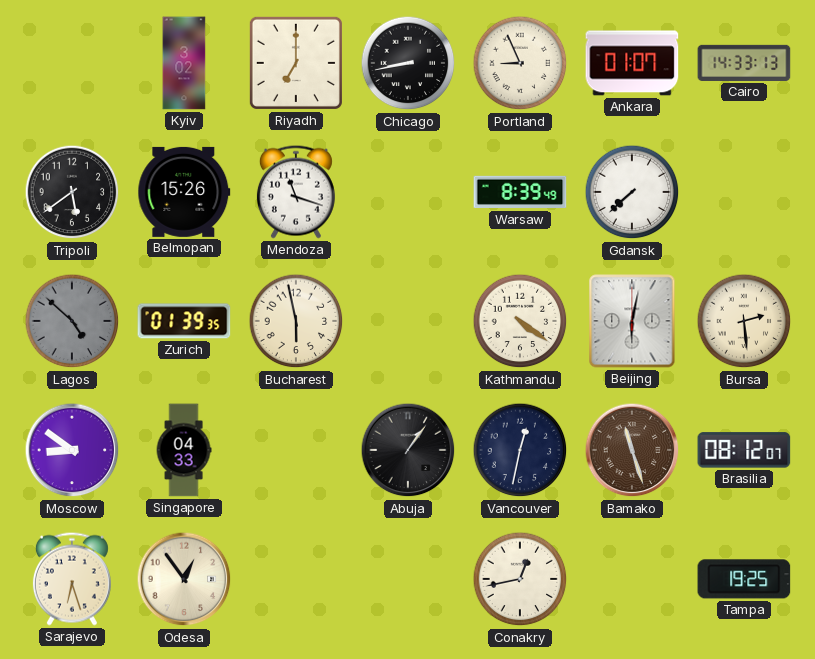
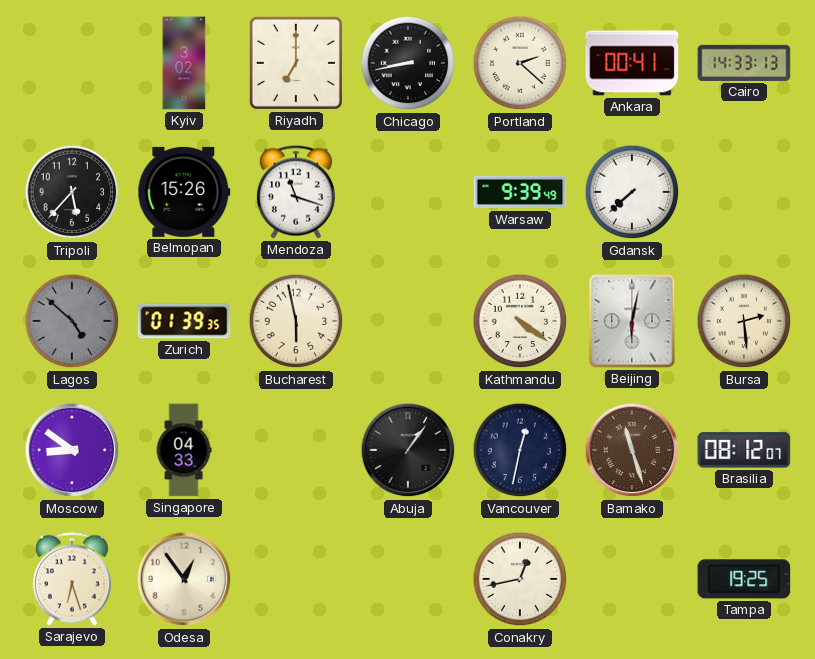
Portland: 8:56 -> 2:22 (520, 63)
Ankara: 01:07 -> 00:41 (632, 63)
Tripoli: 5:39 -> 5:37 (72, 192)
Warsaw: 8:39 -> 9:39 (520, 192)
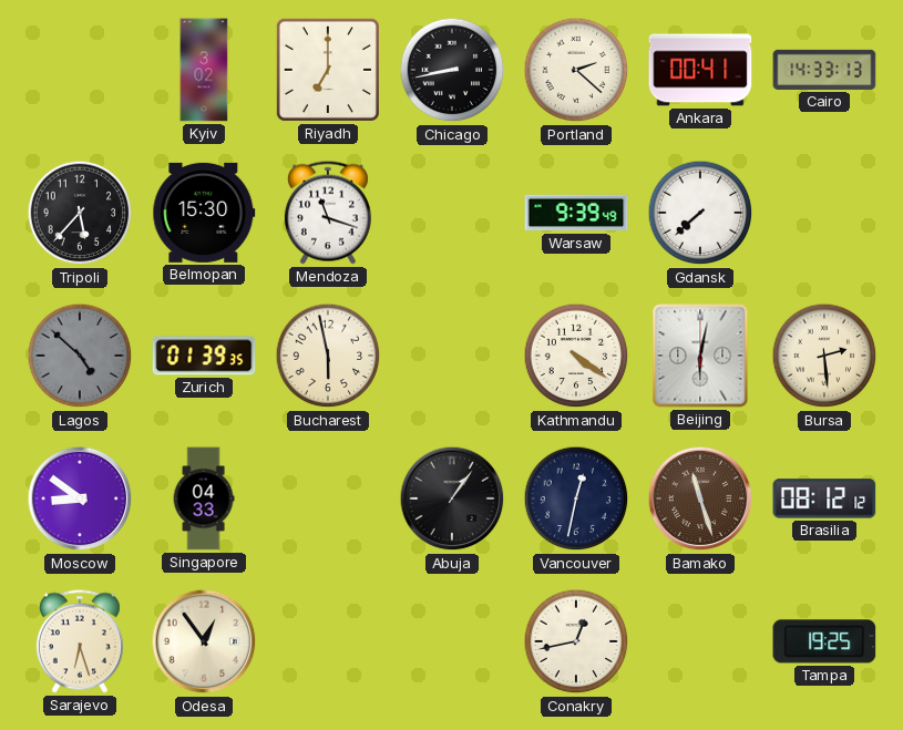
Belmopan: 15:26 -> 15:30 (204, 213)
Brasilia: 08:12:07 -> 08:12:12 (824, 498)
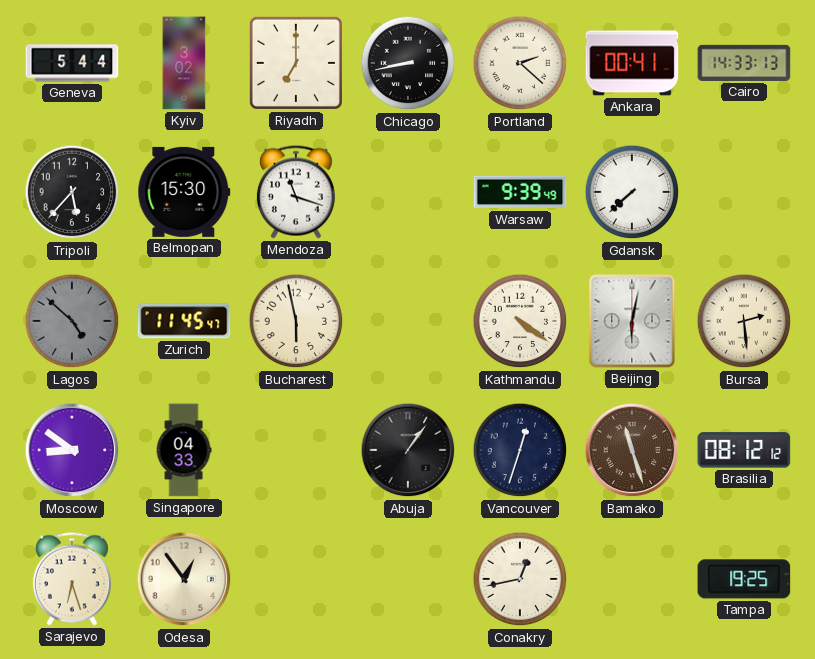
Geneva: none -> 5:44 (72, 63)
Zurich: 01:39 -> 11:45 (184, 321)
Vancouver: 12:32 -> 12:33 (520, 450)
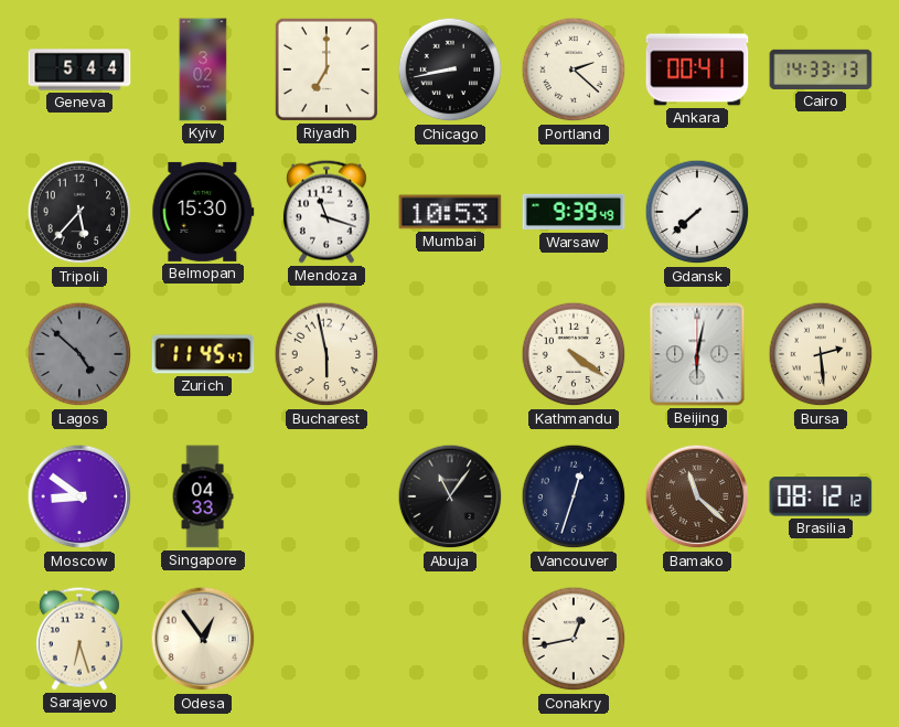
Mumbai: none -> 10:53 (450, 212)
Abuja: 1:06 -> 11:06 (450, 496)
Bamako: 11:27 -> 11:22 (697, 496)
Tampa: 19:25 -> none (744, 579)
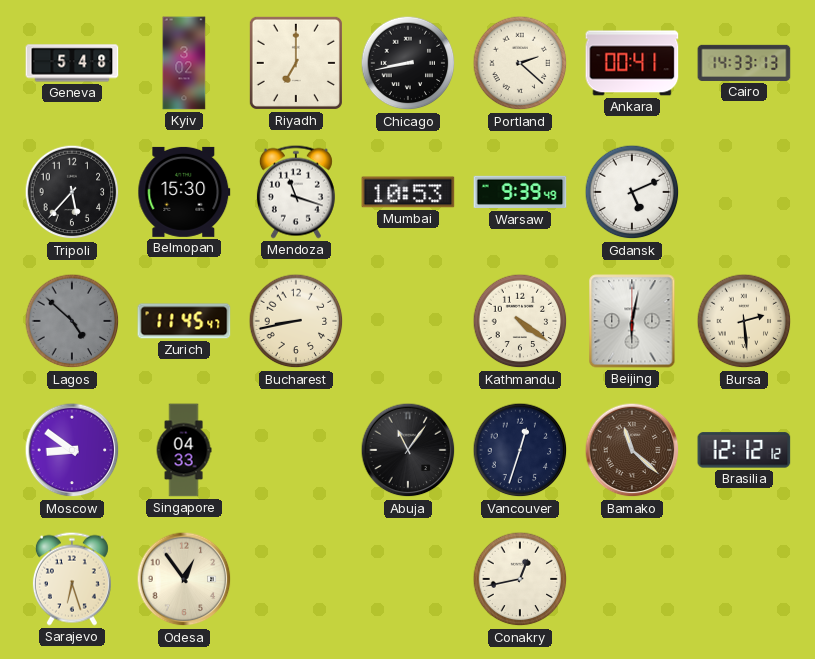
Geneva: 5:44 -> 5:48 (72, 63)
Gdansk: 7:38 -> 5:11 (632, 192)
Bucharest: 5:58 -> 8:43 (296, 321)
Brasilia: 08:12 -> 12:12 (744, 450)
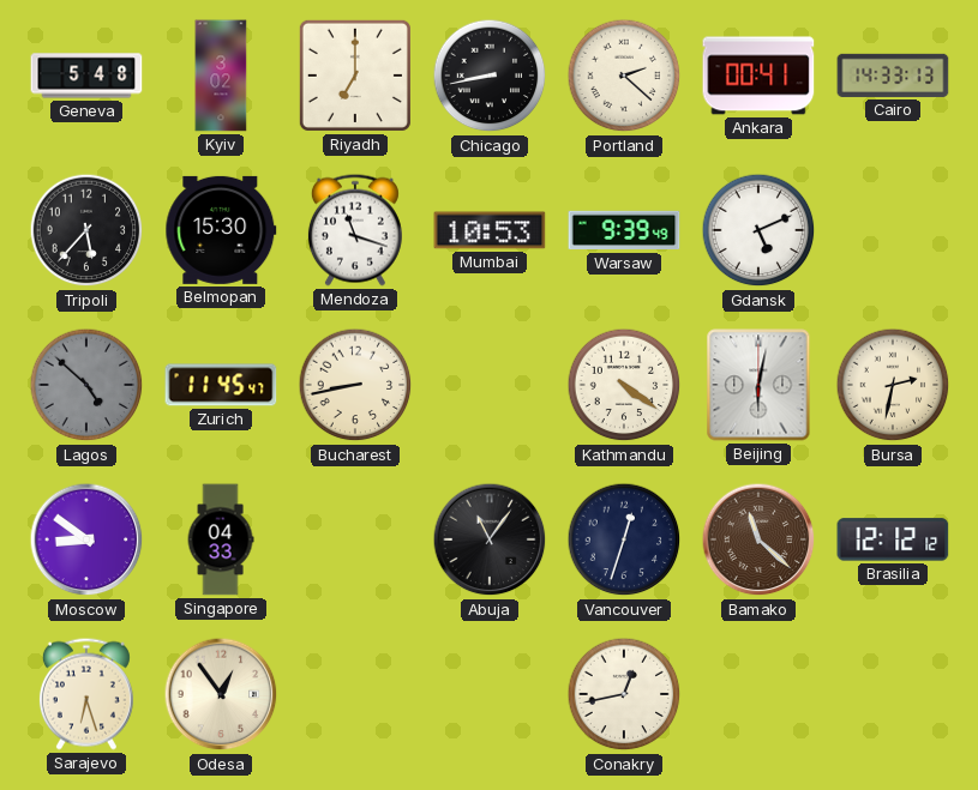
Bursa: 2:29 -> 2:32 (893, 385)
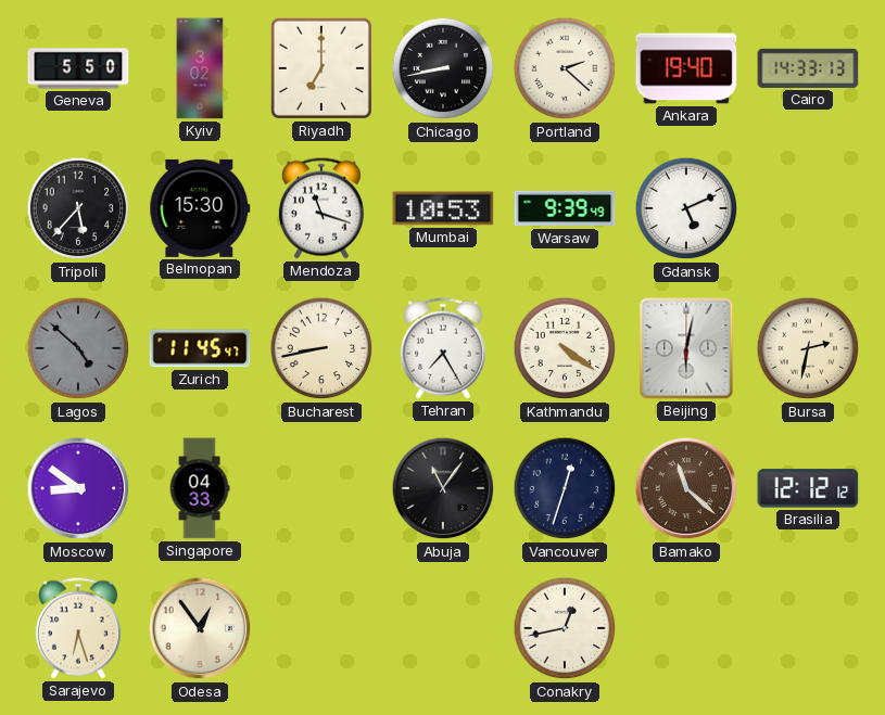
Geneva: 5:48 -> 5:50 (78, 68)
Ankara: 00:41 -> 19:40 (686, 68)
Tehran: none -> 7:25 (443, 348)
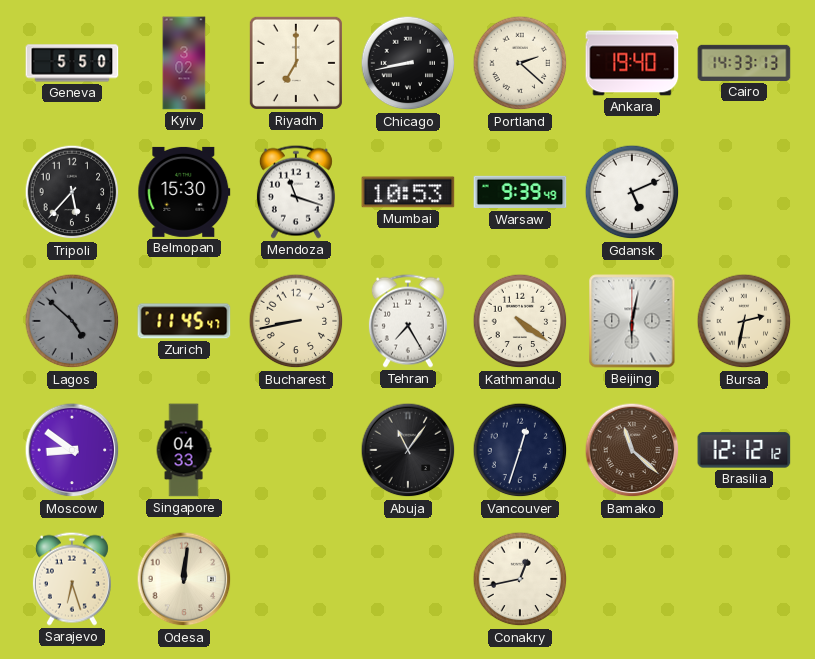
Odesa: 12:54 -> 12:01 (184, 579)
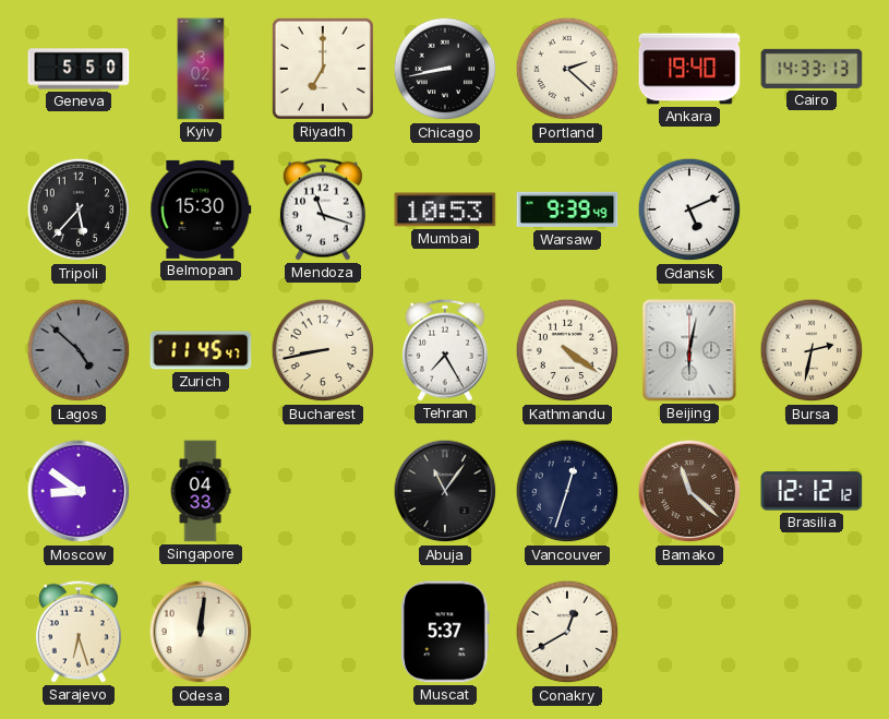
Muscat: none -> 5:37 (445, 632)
Conakry: 12:43 -> 12:40 (567, 632)
